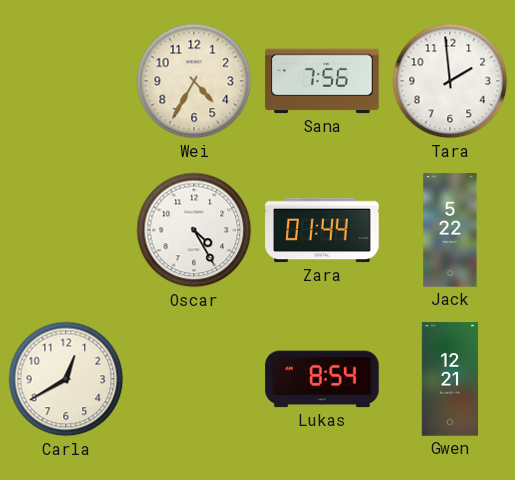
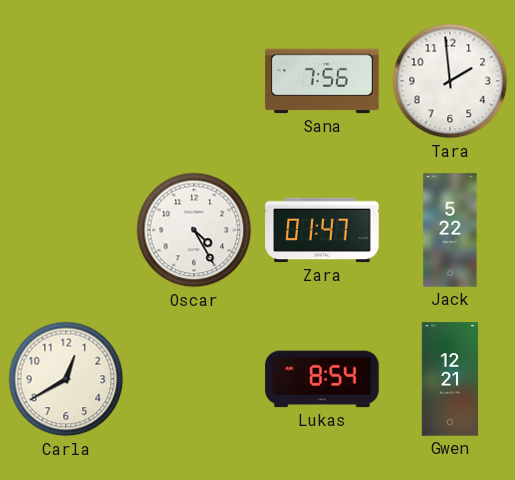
Wei: 4:35 -> none (194, 81)
Zara: 01:44 -> 01:47 (322, 230)
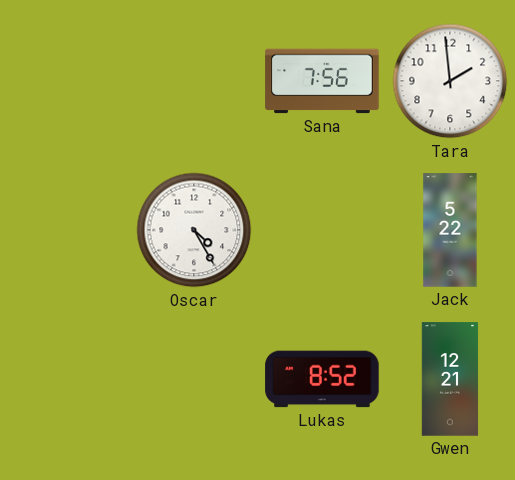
Zara: 01:47 -> none (322, 230)
Carla: 12:40 -> none (66, 379)
Lukas: 8:54 -> 8:52 (322, 379)
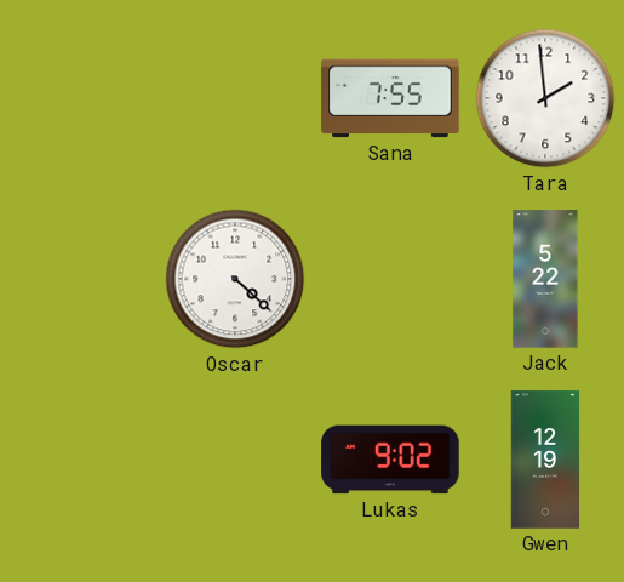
Sana: 7:56 -> 7:55 (390, 98)
Oscar: 4:25 -> 4:22 (235, 279)
Lukas: 8:52 -> 9:02 (390, 460)
Gwen: 12:21 -> 12:19 (545, 460)
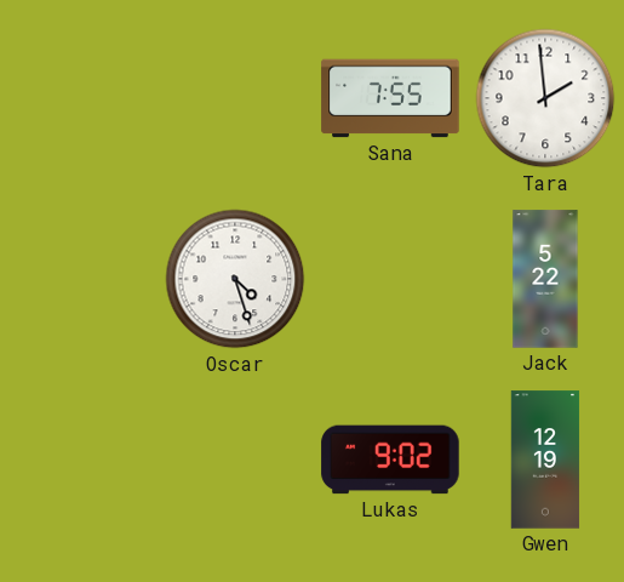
Oscar: 4:22 -> 4:27 (235, 279)
